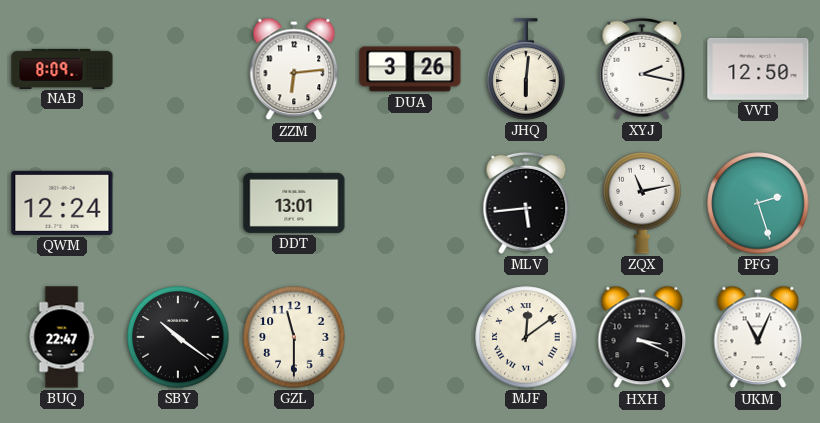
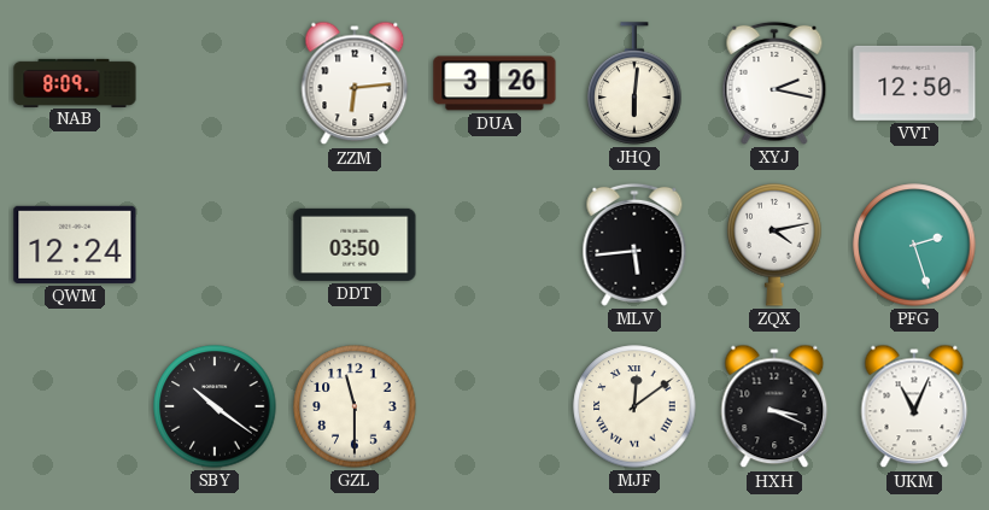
DDT: 13:01 -> 03:50 (355, 245)
ZQX: 11:13 -> 4:13 (774, 245)
BUQ: 22:47 -> none (62, 337)
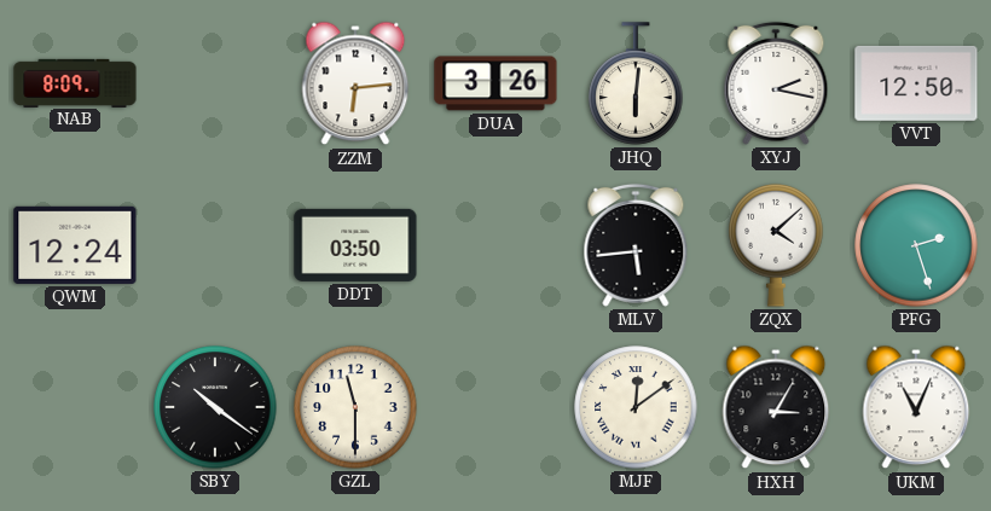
ZQX: 4:13 -> 4:08 (776, 245)
HXH: 3:19 -> 3:05 (776, 407)
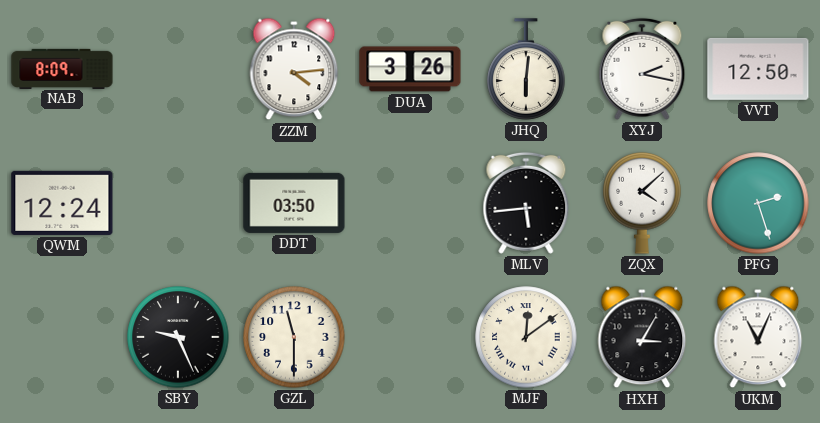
ZZM: 6:14 -> 4:14 (294, 69)
SBY: 10:21 -> 9:26 (178, 337)
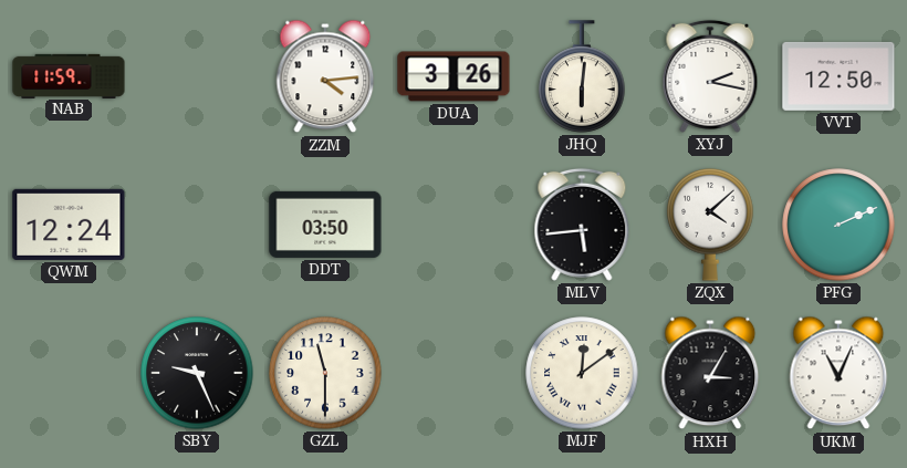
NAB: 8:09 -> 11:59 (69, 75)
PFG: 2:27 -> 2:11 (838, 225)
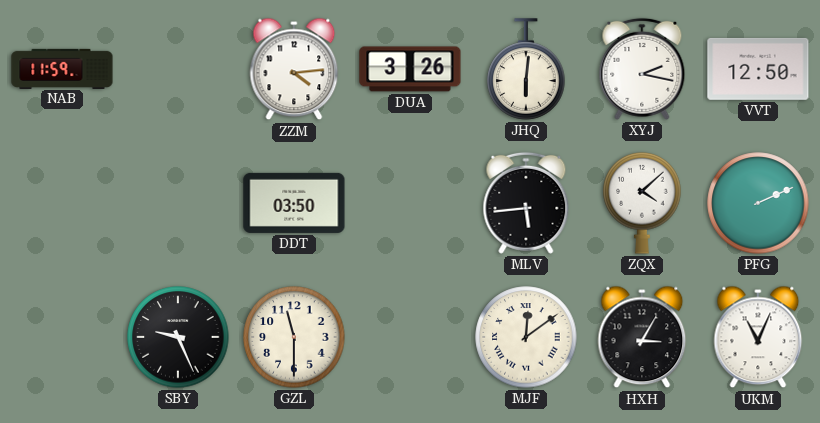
QWM: 12:24 -> none (69, 225)
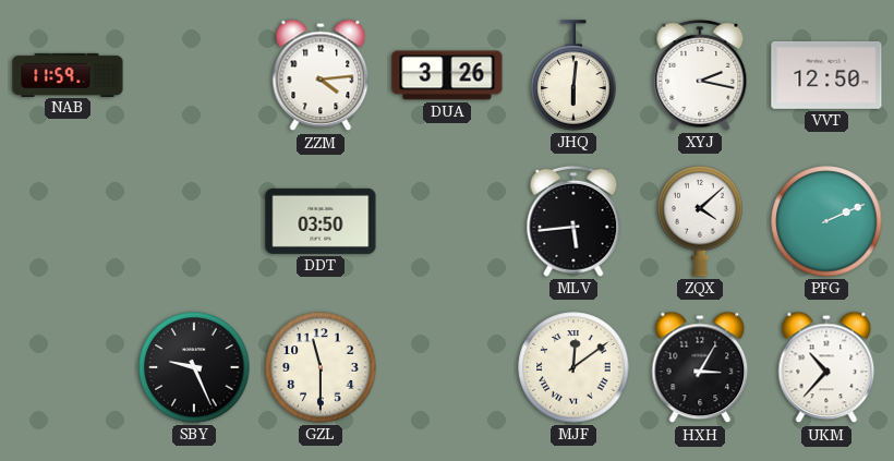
UKM: 11:04 -> 10:37 (826, 367)
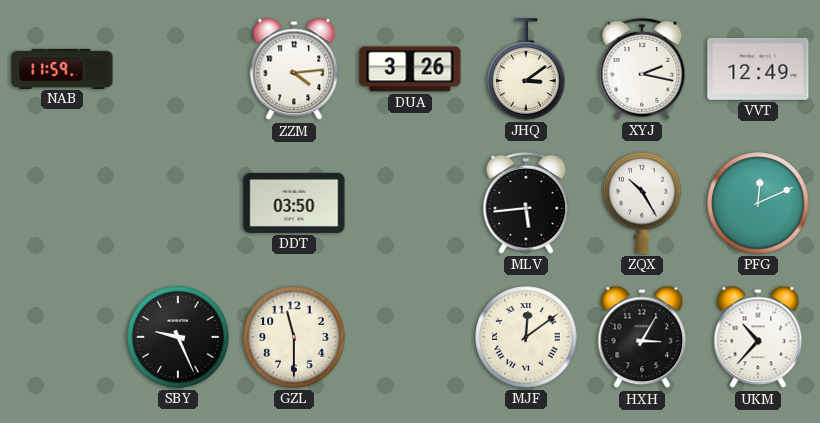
JHQ: 6:01 -> 3:09 (526, 69)
VVT: 12:50 -> 12:49 (758, 69)
ZQX: 4:08 -> 10:25 (642, 203)
PFG: 2:11 -> 12:11 (758, 203)
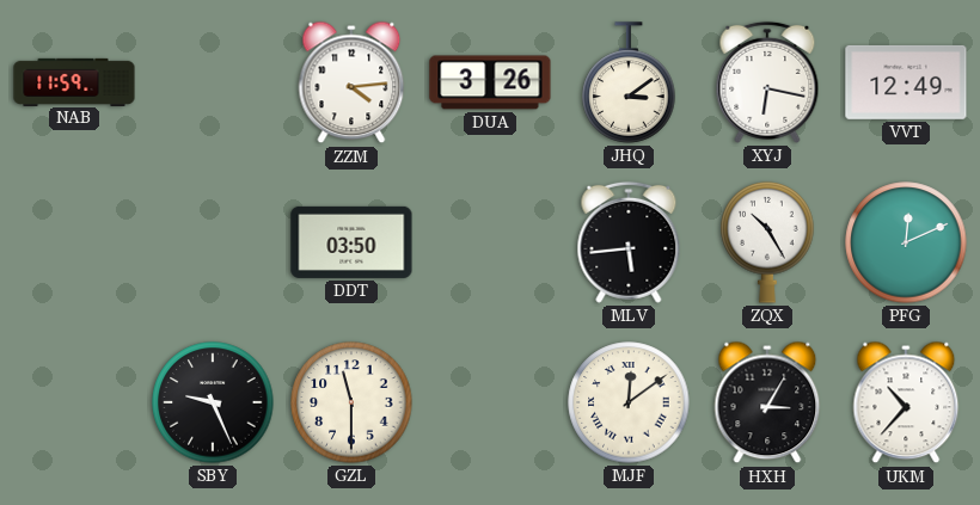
XYJ: 2:17 -> 6:17 (767, 82)
